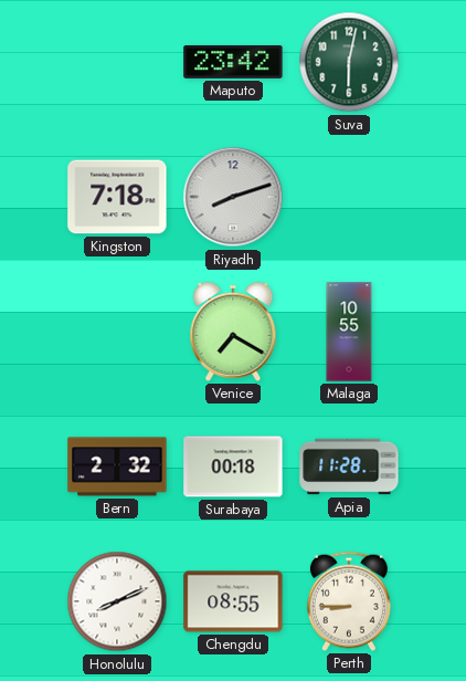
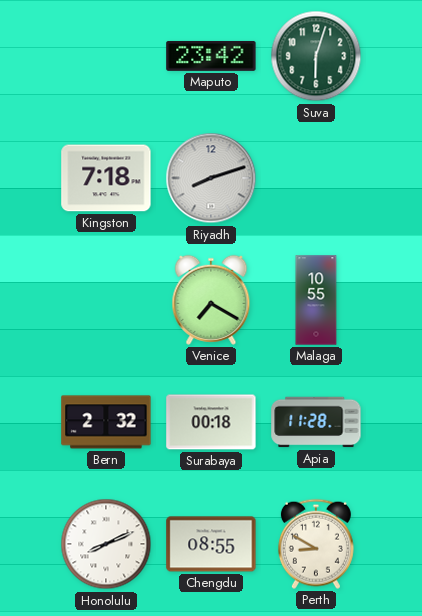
Suva: 6:02 -> 6:03 (316, 56)
Perth: 8:45 -> 8:50 (316, 544)
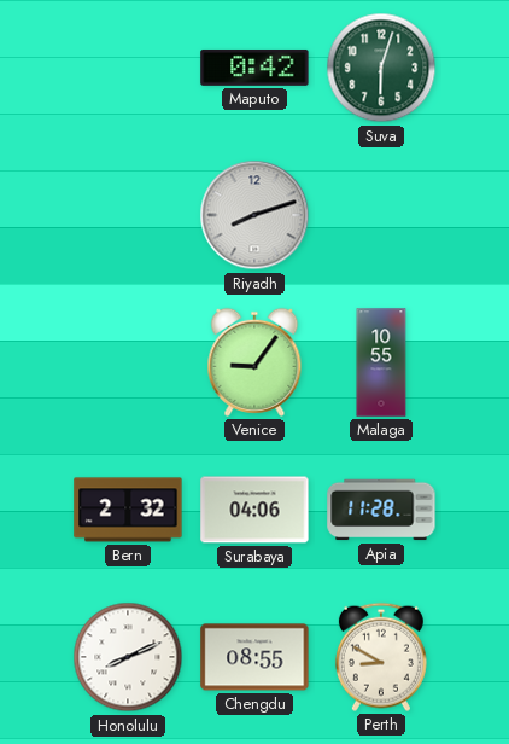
Maputo: 23:42 -> 0:42 (255, 68)
Kingston: 7:18 -> none (106, 178)
Venice: 7:20 -> 9:06 (255, 362)
Surabaya: 00:18 -> 04:06 (255, 510)
